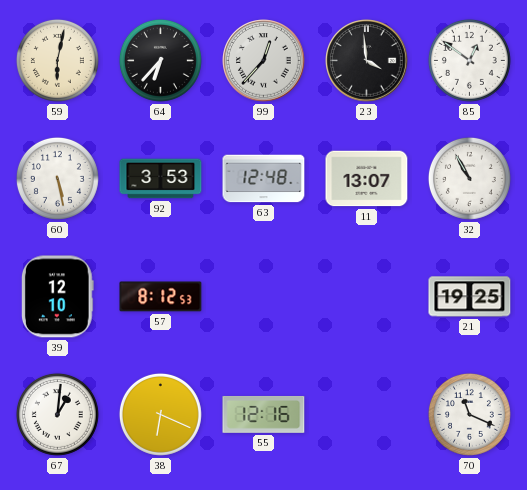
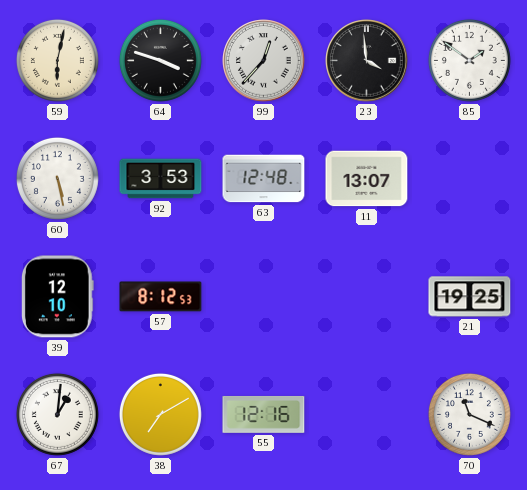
64: 6:37 -> 3:48 (160, 60)
85: 12:51 -> 1:51 (469, 60)
32: 10:55 -> none (469, 178)
38: 6:19 -> 7:10 (160, 414)
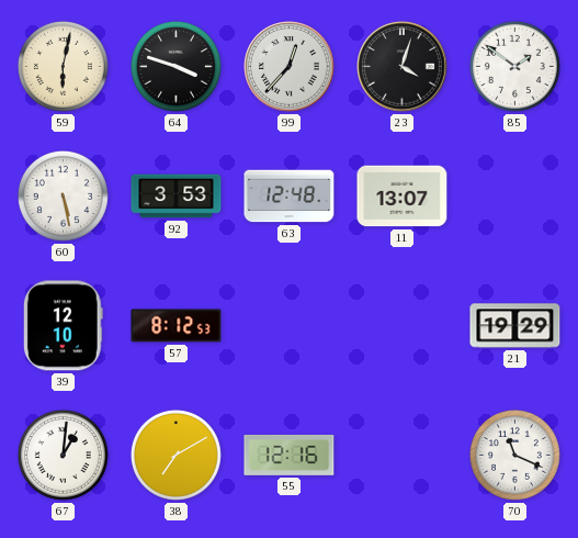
23: 3:59 -> 4:03 (403, 67)
21: 19:25 -> 19:29 (515, 326)
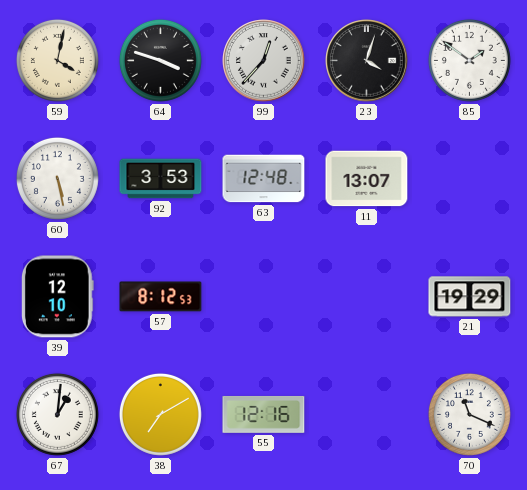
59: 6:02 -> 4:02 (57, 60)
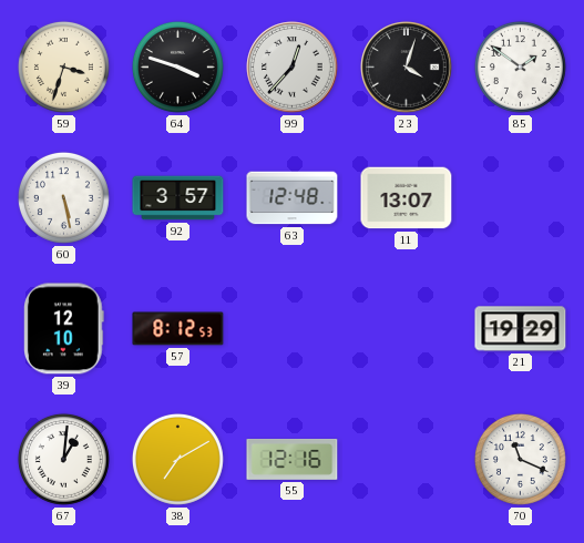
59: 4:02 -> 3:33 (63, 66)
92: 3:53 -> 3:57 (178, 198)
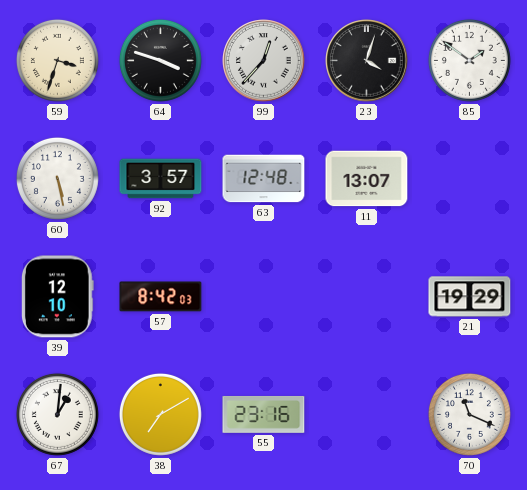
57: 8:12 -> 8:42 (161, 297)
55: 12:16 -> 23:16 (264, 414)
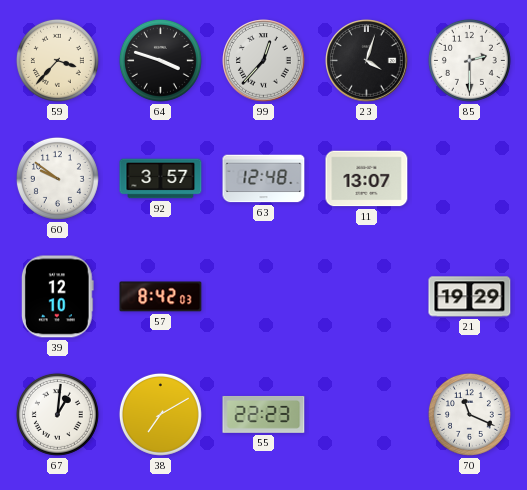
59: 3:33 -> 3:37 (57, 60)
85: 1:51 -> 2:30 (469, 60)
60: 5:28 -> 9:51 (57, 178)
55: 23:16 -> 22:23 (264, 414)
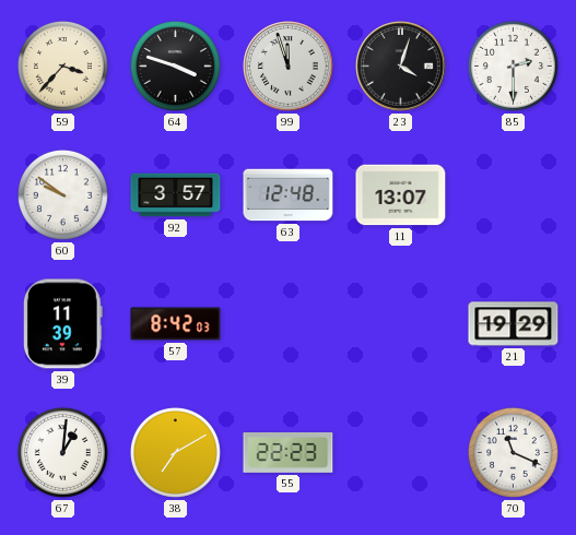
99: 12:37 -> 11:57 (289, 67)
39: 12:10 -> 11:39 (62, 324)
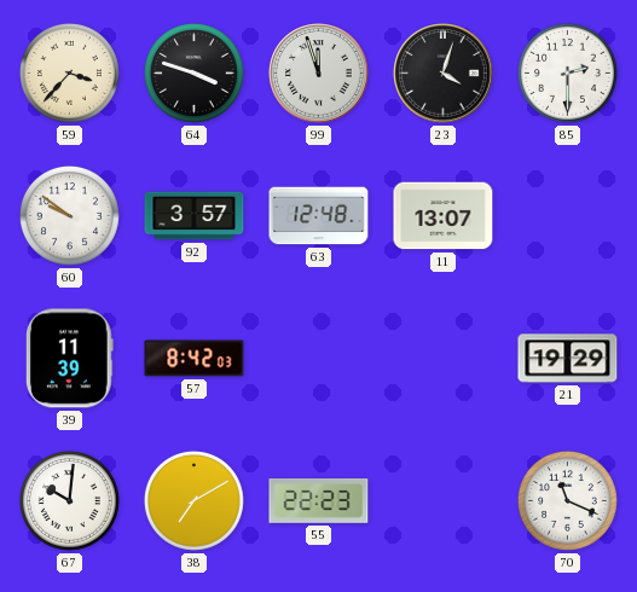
67: 1:01 -> 10:01 (69, 500)
